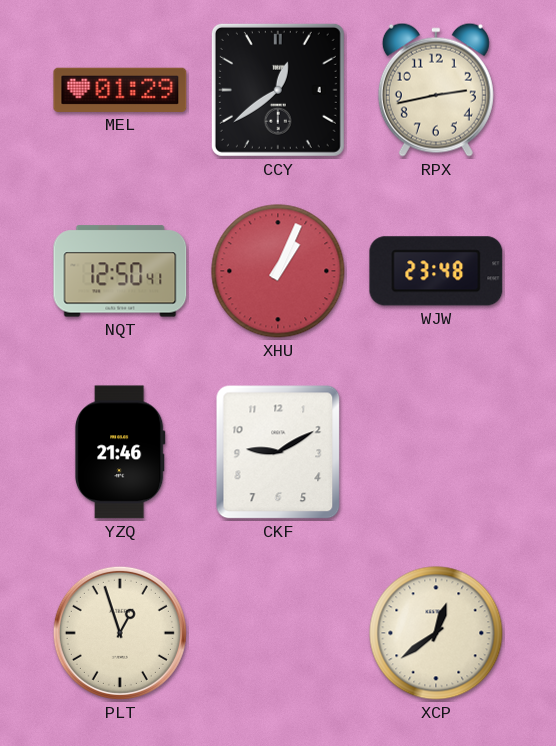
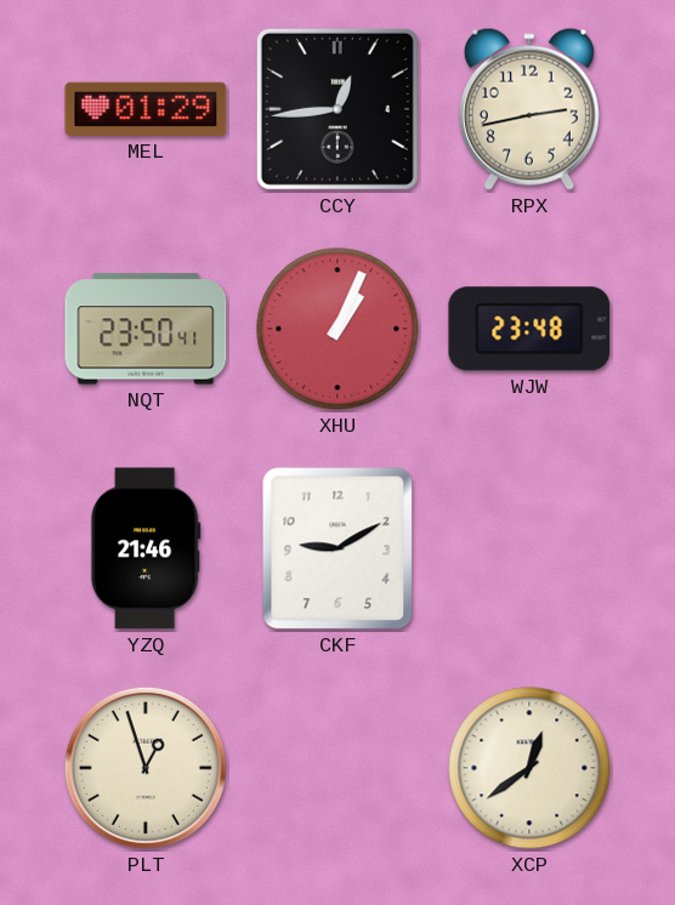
CCY: 12:39 -> 12:44 (337, 109)
NQT: 12:50 -> 23:50 (146, 329)
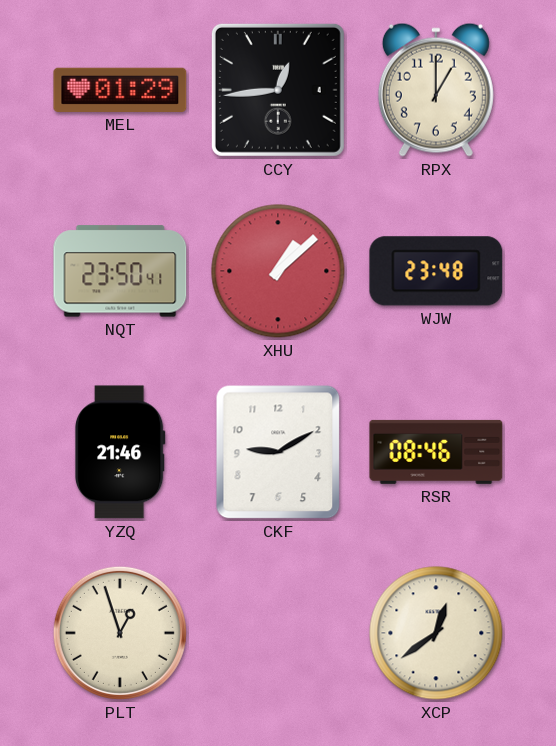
RPX: 2:43 -> 1:00 (436, 90)
XHU: 1:04 -> 1:08 (278, 271)
RSR: none -> 08:46 (436, 452)
